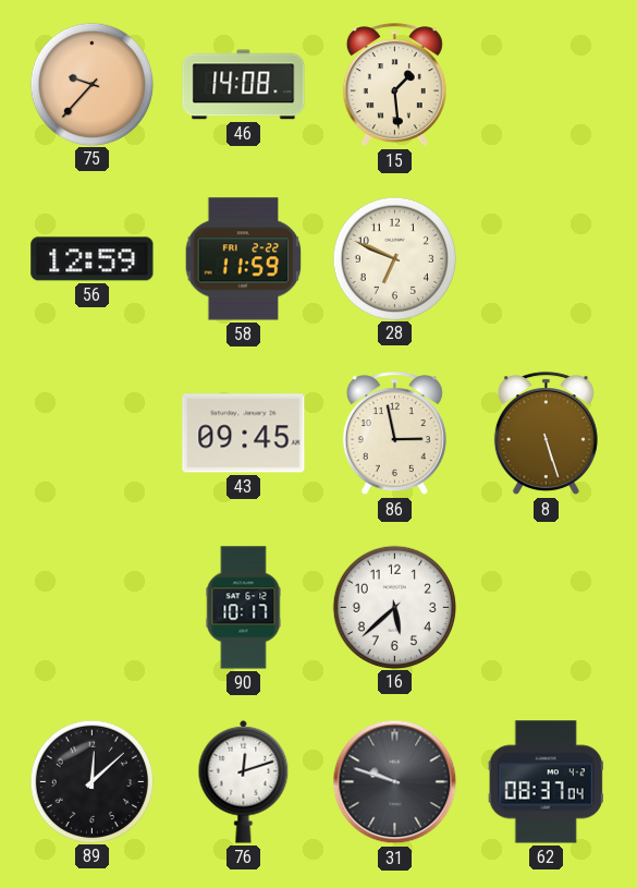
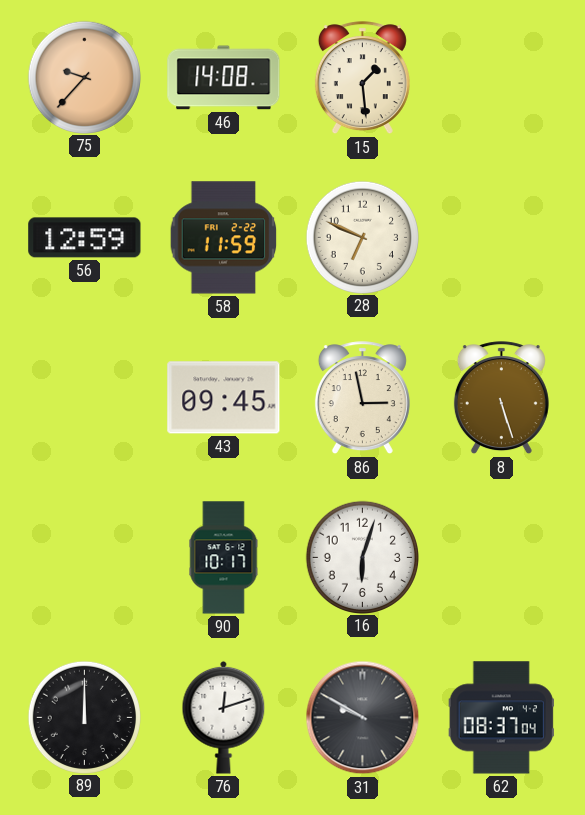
16: 5:38 -> 6:03 (362, 557)
89: 12:08 -> 12:00 (84, 717)
31: 9:48 -> 9:50 (363, 718)
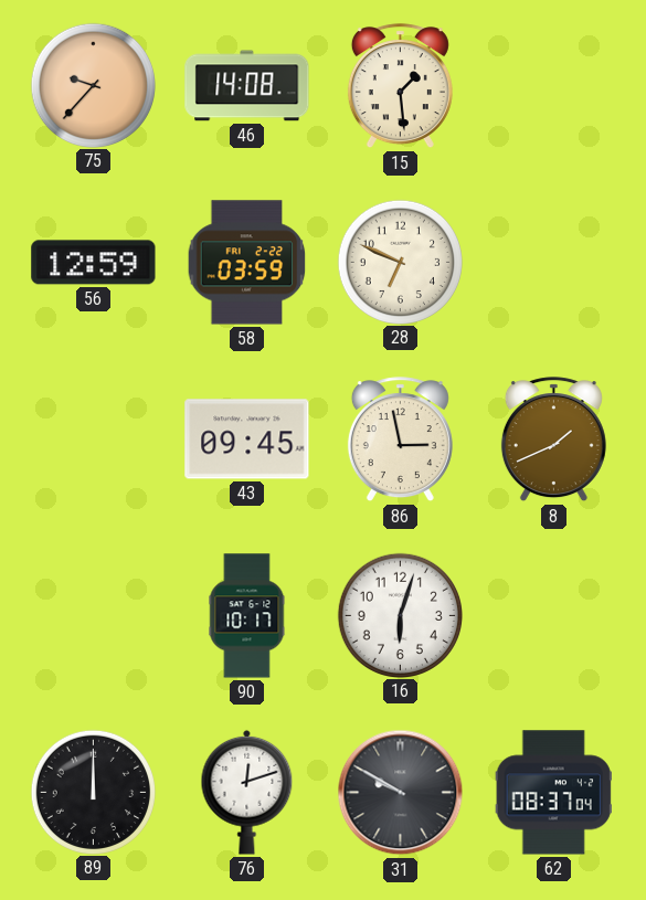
58: 11:59 -> 03:59 (247, 263)
8: 5:27 -> 1:41 (553, 440)
